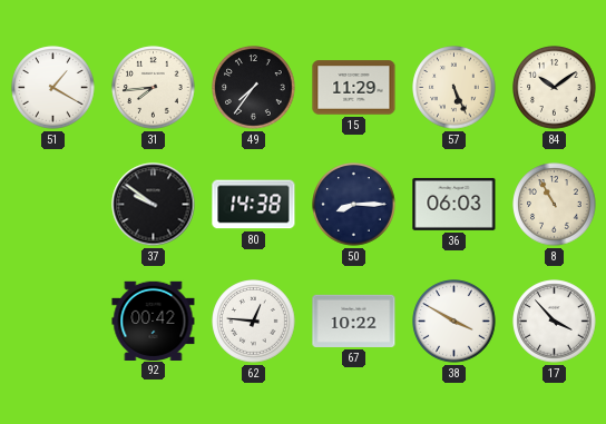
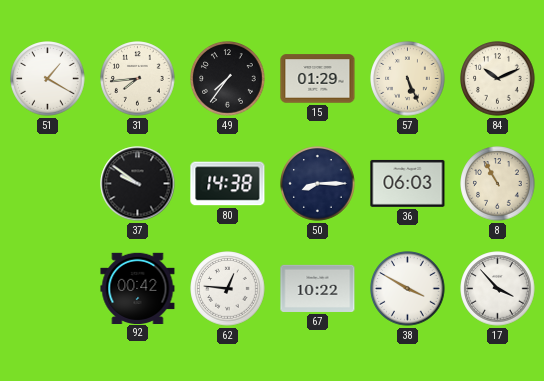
15: 11:29 -> 01:29 (318, 79)
84: 10:09 -> 10:11 (498, 79)
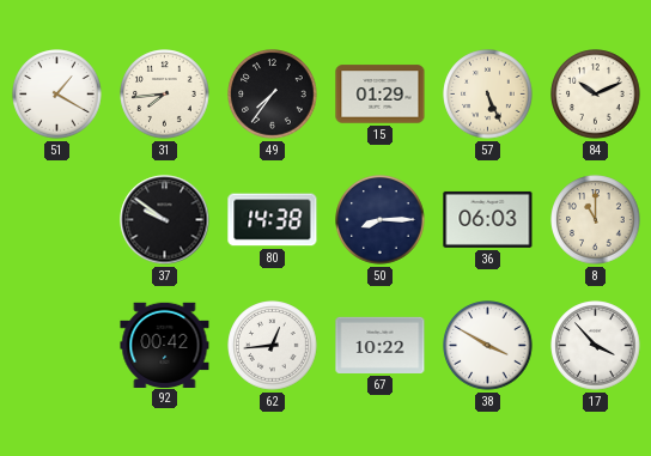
8: 10:55 -> 11:00 (596, 220)
62: 12:46 -> 12:44 (273, 346)
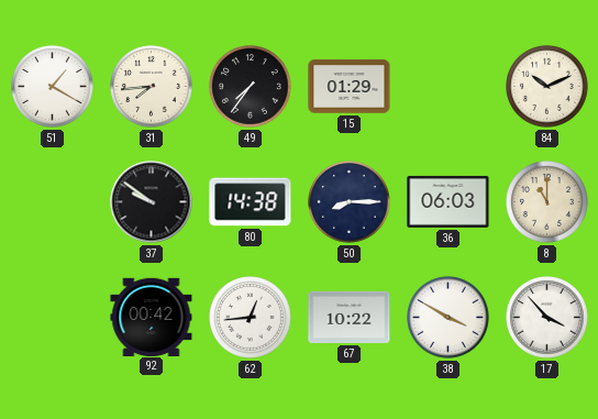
57: 5:26 -> none (488, 95)
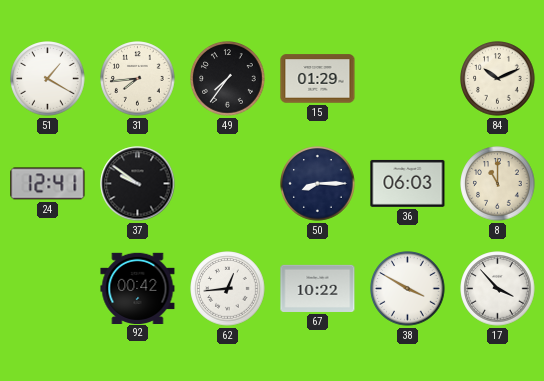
24: none -> 12:41 (48, 184)
80: 14:38 -> none (251, 202)
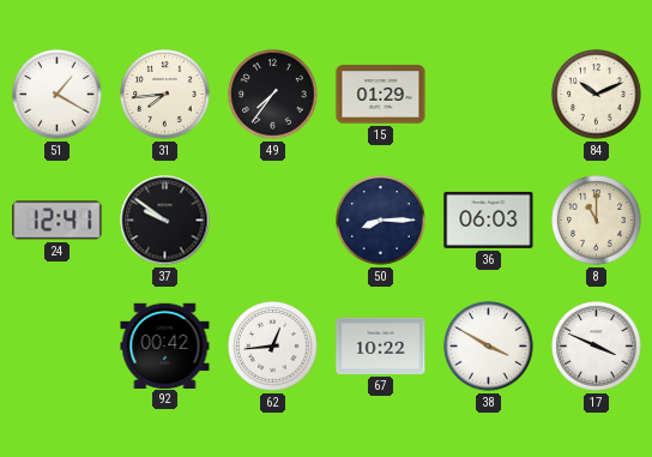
17: 3:53 -> 3:49 (597, 347)
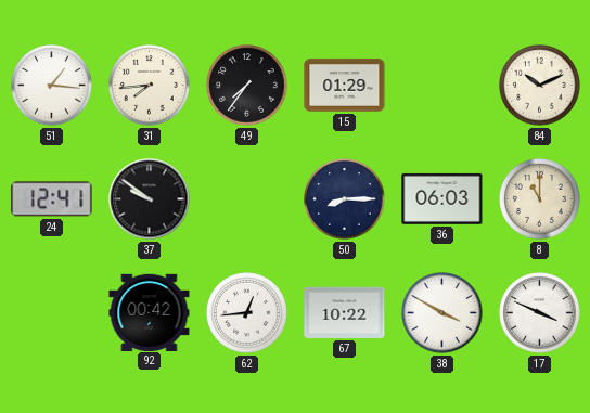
51: 1:20 -> 1:16 (52, 86)
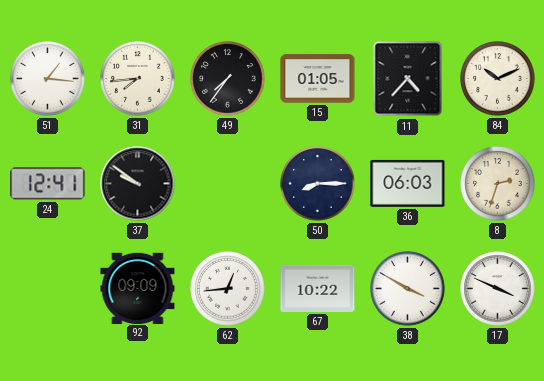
15: 01:29 -> 01:05 (318, 79)
11: none -> 4:37 (408, 79)
8: 11:00 -> 2:33 (498, 184)
92: 00:42 -> 09:09 (138, 288)
